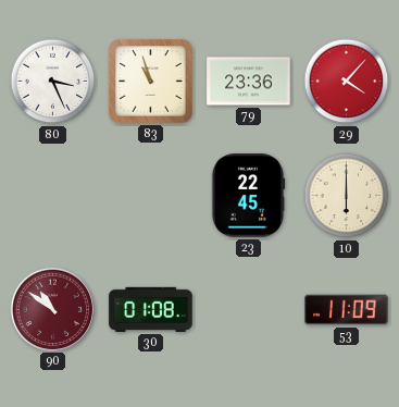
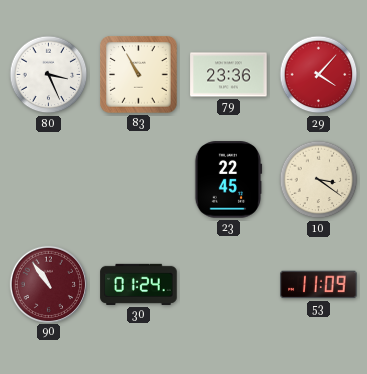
83: 10:57 -> 10:55 (139, 75)
10: 6:00 -> 3:21 (319, 180)
90: 10:51 -> 10:54 (48, 284)
30: 01:08 -> 01:24 (139, 284)
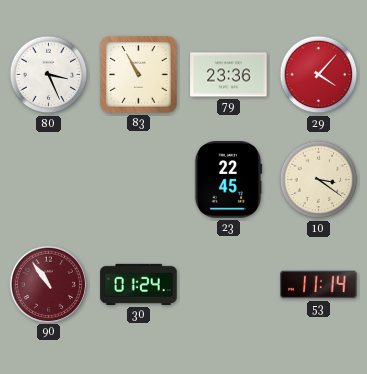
53: 11:09 -> 11:14 (319, 285)
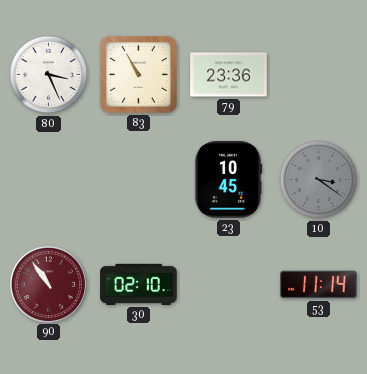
29: 4:07 -> none (319, 75)
23: 22:45 -> 10:45 (228, 180)
10 dial: cream -> grey (319, 180)
30: 01:24 -> 02:10 (139, 284)
